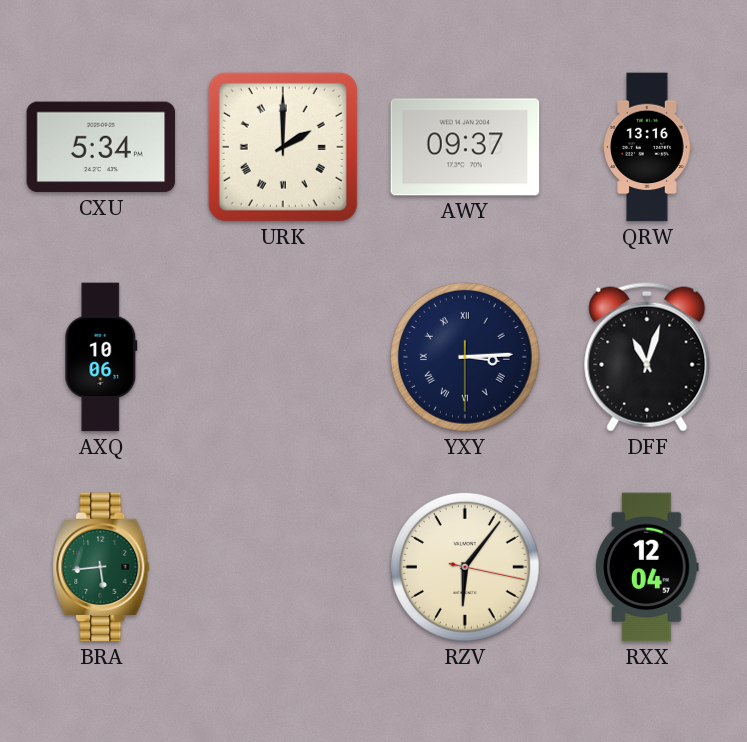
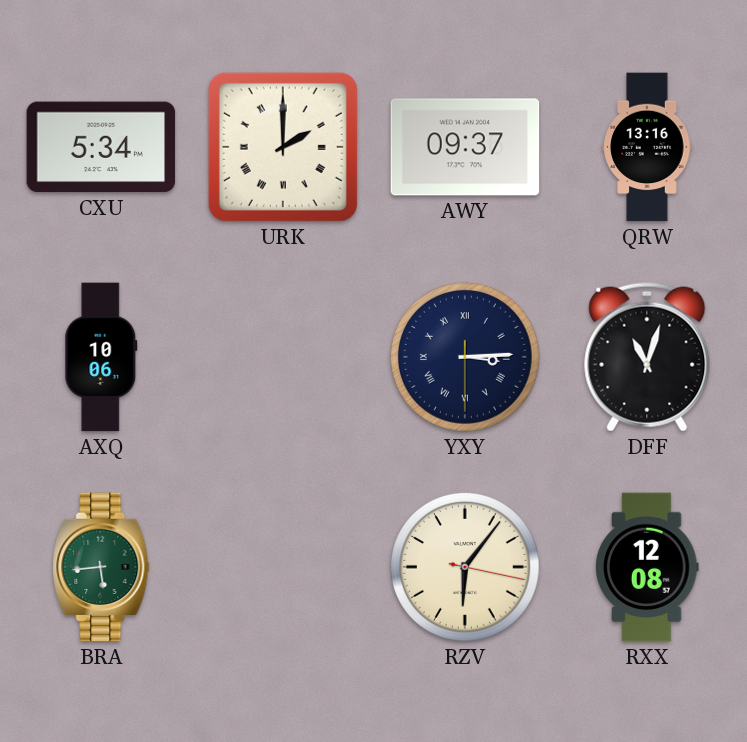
RXX: 12:04 -> 12:08 (647, 567)
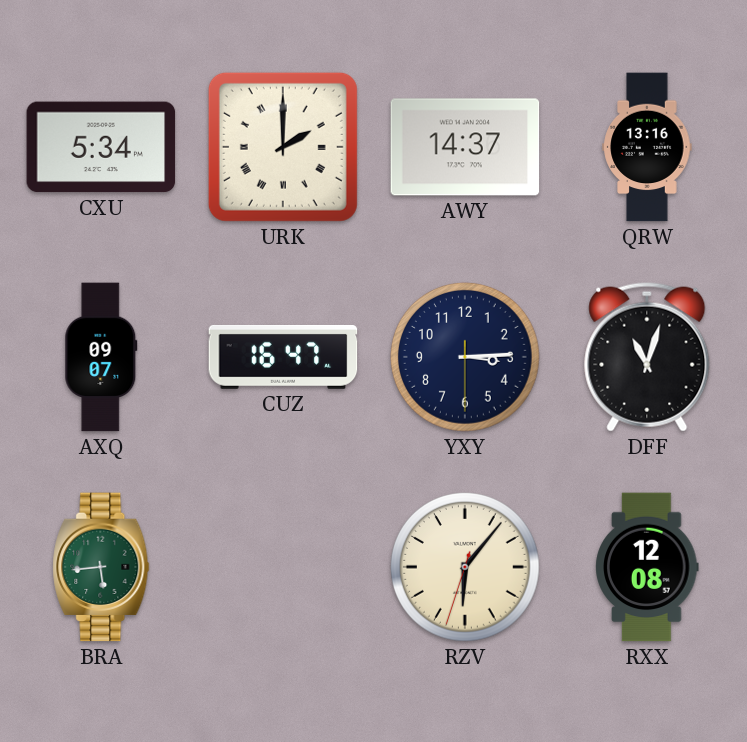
AWY: 09:37 -> 14:37 (465, 147)
AXQ: 10:06 -> 09:07 (101, 357)
CUZ: none -> 16:47 (283, 357)
YXY numerals: Roman -> Arabic (466, 358)
RZV: 6:06:17 -> 6:06:33 (466, 568)
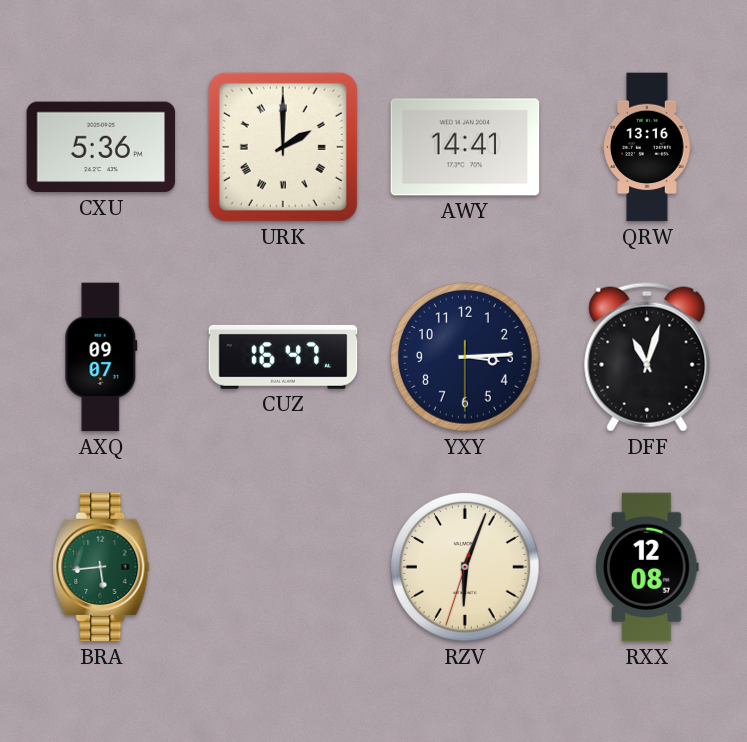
CXU: 5:34 -> 5:36 (101, 147)
AWY: 14:37 -> 14:41 (465, 147)
RZV: 6:06 -> 6:03 (466, 568)
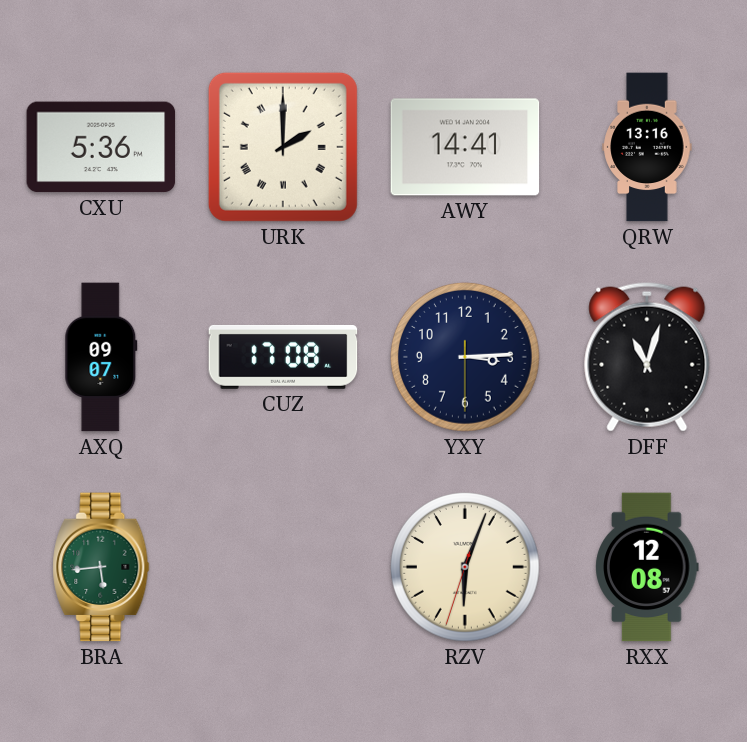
CUZ: 16:47 -> 17:08 (283, 357)
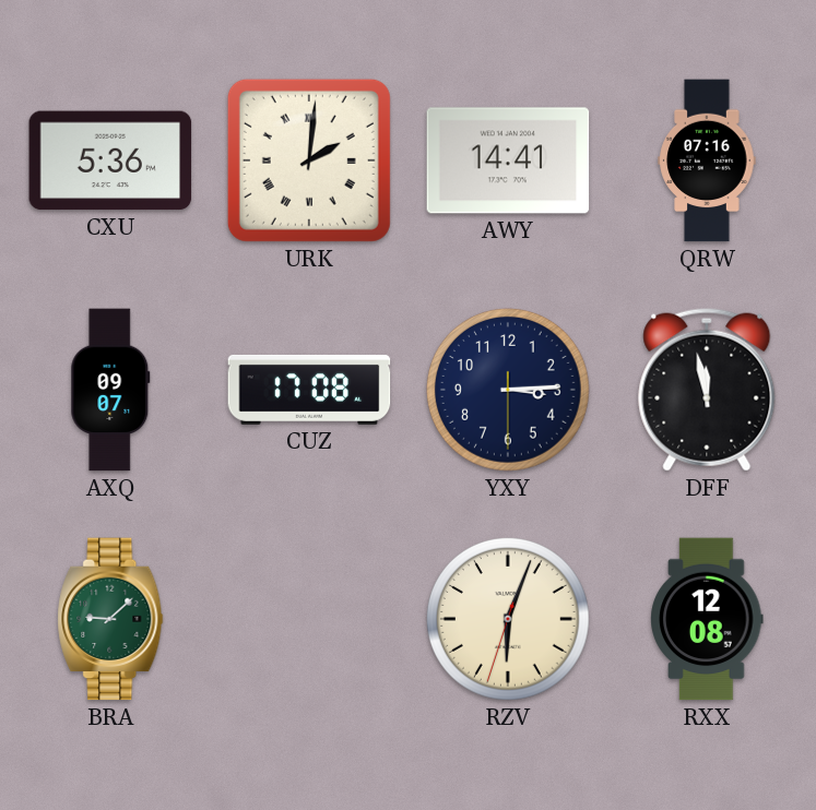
URK: 2:00 -> 2:01 (309, 160)
QRW: 13:16 -> 07:16 (707, 160)
DFF: 11:03 -> 11:58 (707, 390)
BRA: 5:44 -> 9:08 (110, 619)
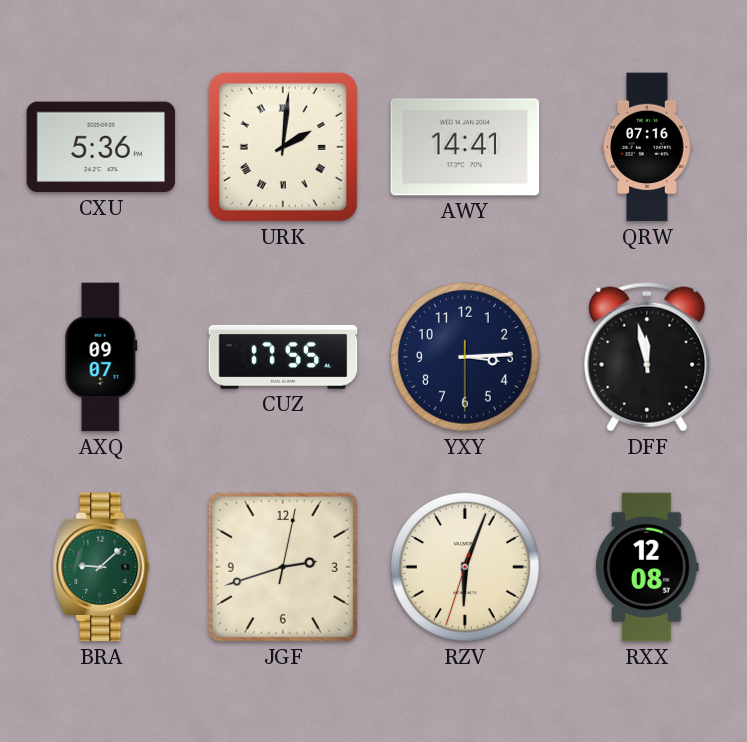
CUZ: 17:08 -> 17:55 (283, 357)
JGF: none -> 2:42 (283, 567)
